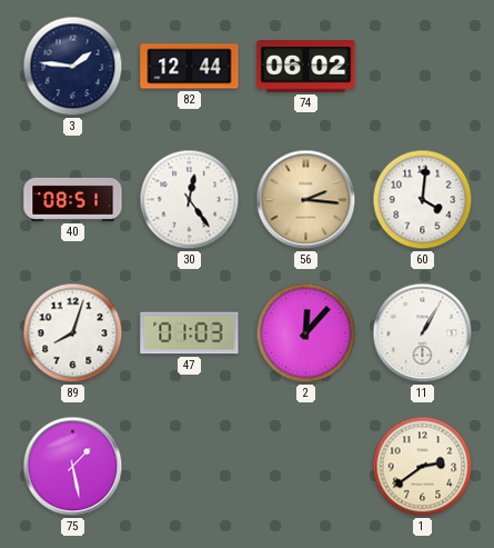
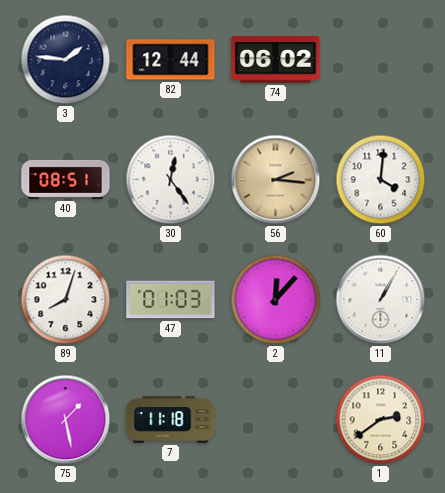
7: none -> 11:18 (171, 420)
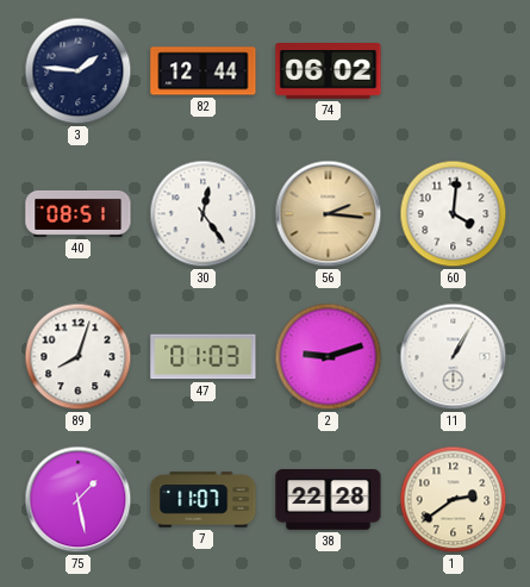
2: 12:07 -> 9:12 (329, 357)
7: 11:18 -> 11:07 (204, 500)
38: none -> 22:28 (329, 500)
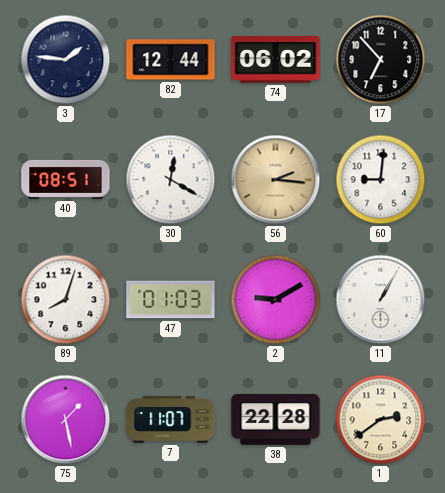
17: none -> 6:53 (381, 60)
30: 12:24 -> 12:20 (171, 180)
60: 4:01 -> 9:01 (381, 180)
2: 9:12 -> 9:10 (276, 300)
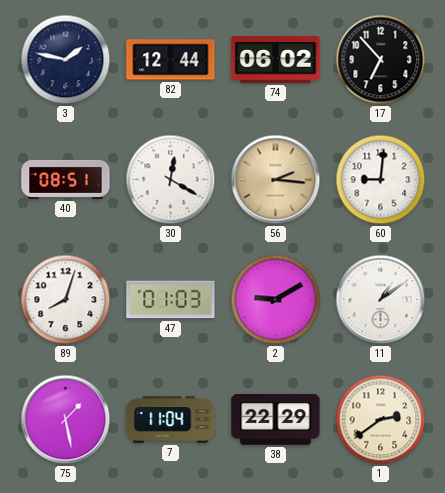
3: 1:46 -> 1:47 (66, 60)
11: 1:05 -> 1:09 (381, 300)
7: 11:07 -> 11:04 (171, 420)
38: 22:28 -> 22:29 (276, 420)
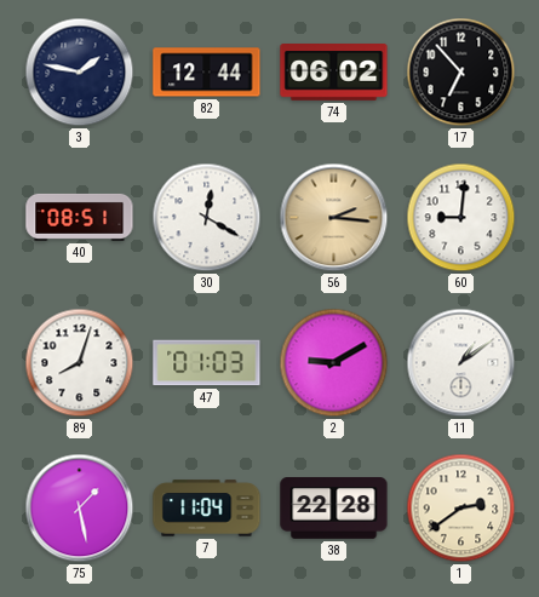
38: 22:29 -> 22:28 (334, 509)
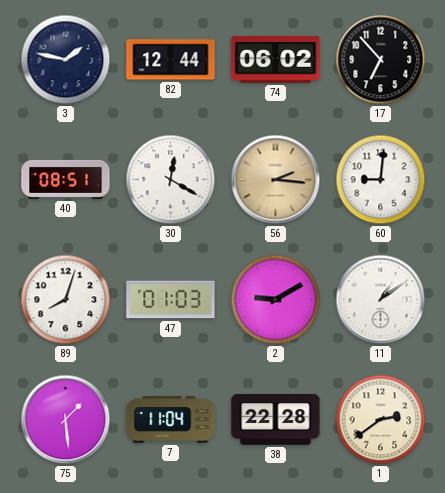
75: 1:28 -> 1:29 (66, 420)
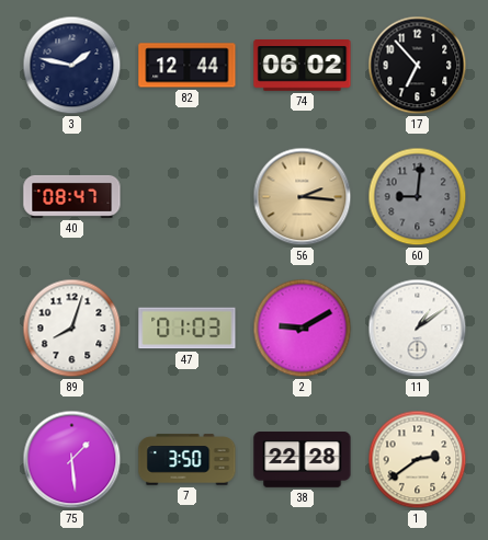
40: 08:51 -> 08:47 (72, 196)
30: 12:20 -> none (171, 180)
60 dial: white -> grey (418, 197)
7: 11:04 -> 3:50 (188, 460)
